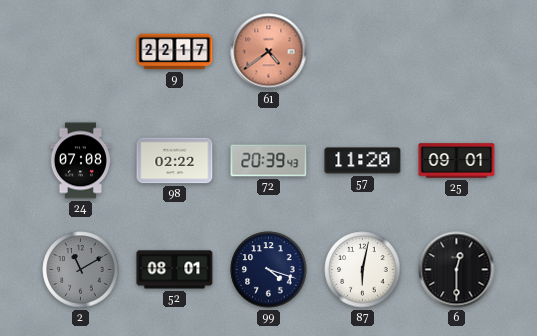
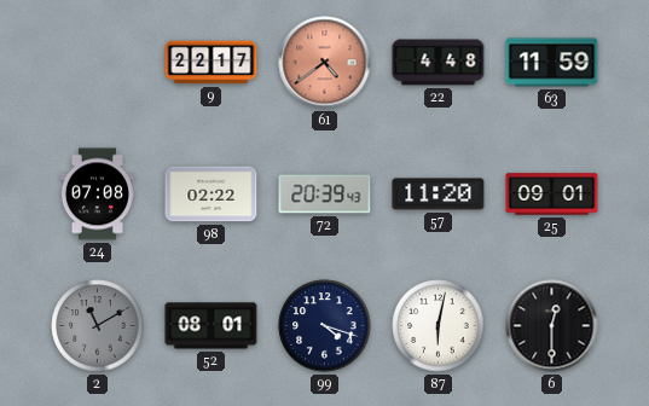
22: none -> 4:48 (439, 63)
63: none -> 11:59 (552, 63)
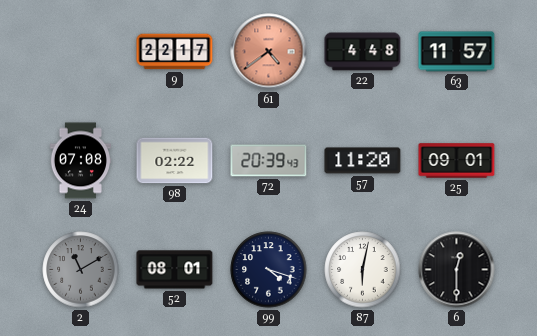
63: 11:59 -> 11:57 (457, 52)
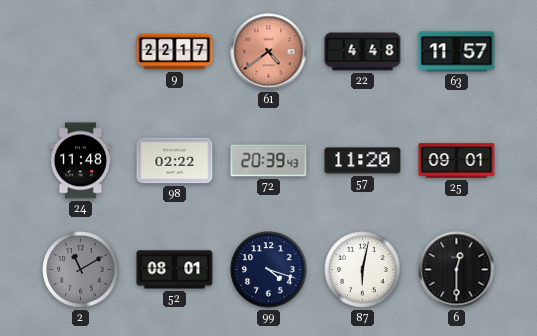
24: 07:08 -> 11:48 (80, 161)
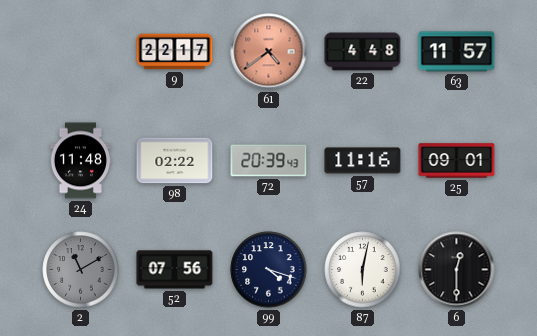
57: 11:20 -> 11:16 (363, 161)
52: 08:01 -> 07:56 (175, 270)
